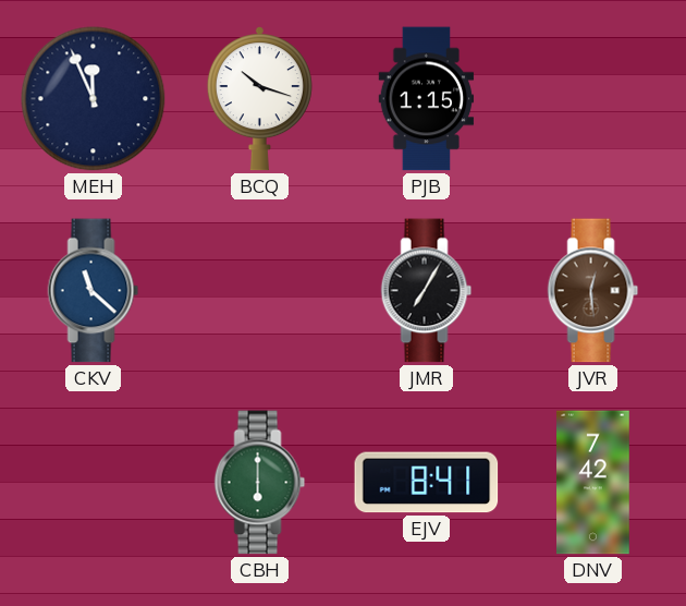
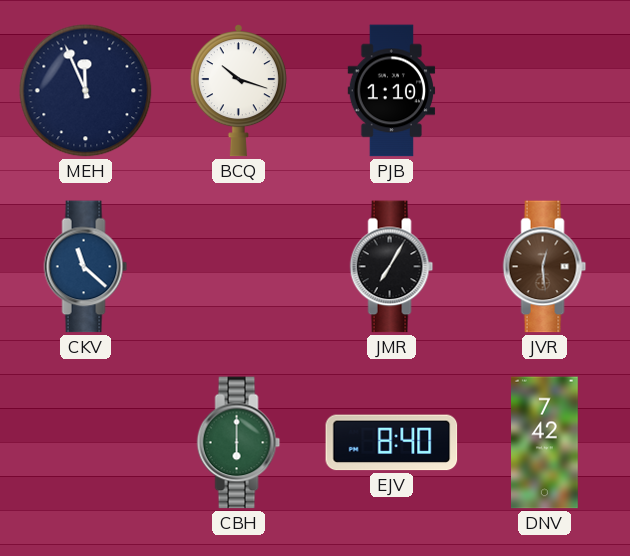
PJB: 1:15 -> 1:10 (392, 91)
EJV: 8:41 -> 8:40 (392, 443)
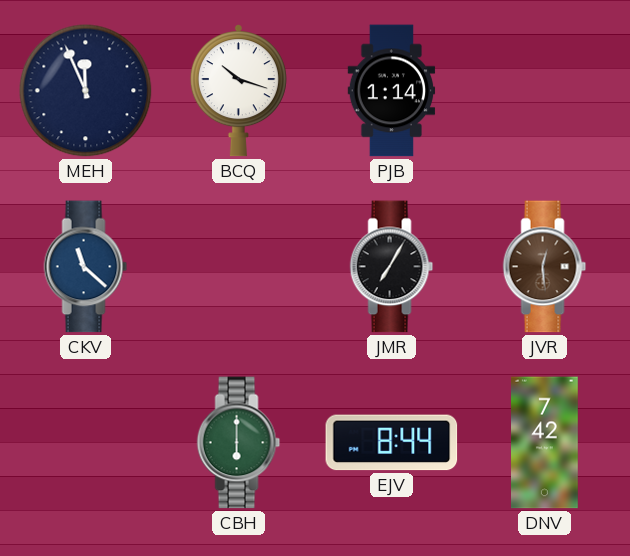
PJB: 1:10 -> 1:14 (392, 91)
EJV: 8:40 -> 8:44 (392, 443)
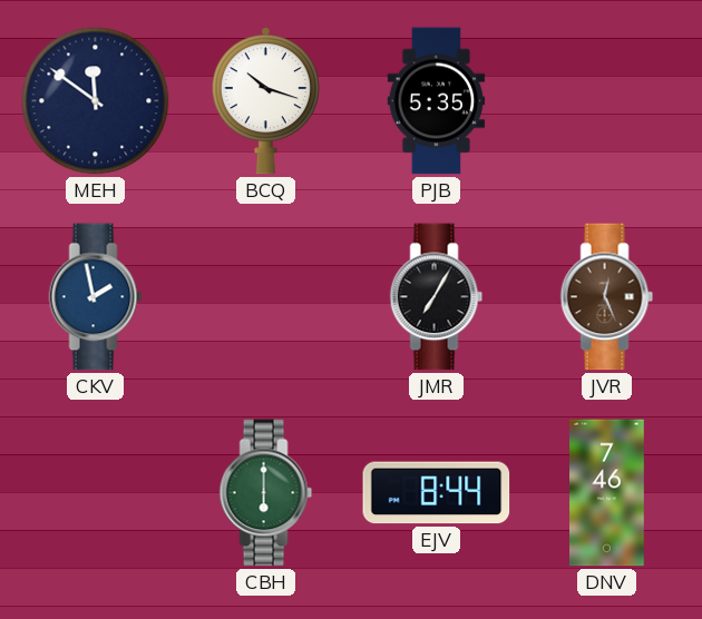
MEH: 11:56 -> 11:51 (96, 101)
PJB: 1:14 -> 5:35 (437, 101)
CKV: 11:22 -> 1:58 (96, 297)
JVR: 12:29 -> 12:26 (607, 297)
DNV: 7:42 -> 7:46 (607, 493)
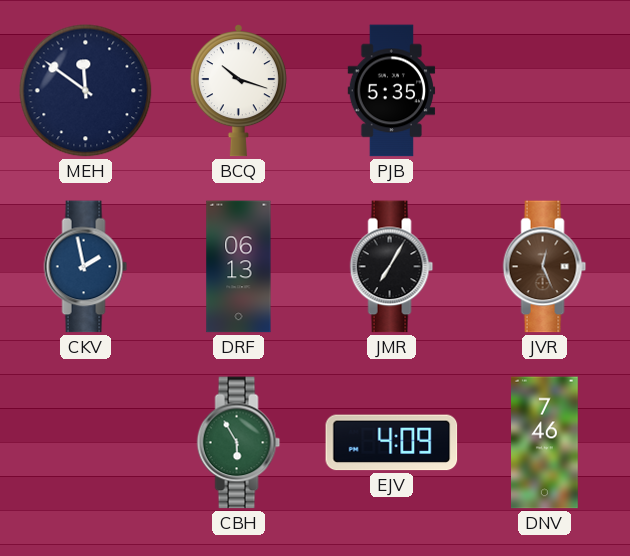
DRF: none -> 06:13 (239, 267)
CBH: 6:00 -> 5:55 (239, 443)
EJV: 8:44 -> 4:09 (392, 443)
